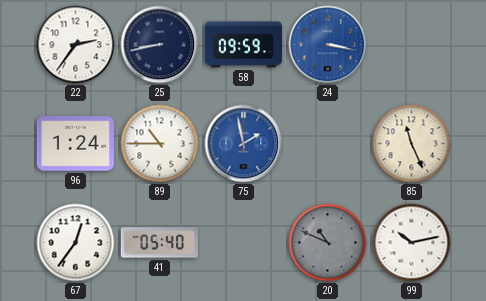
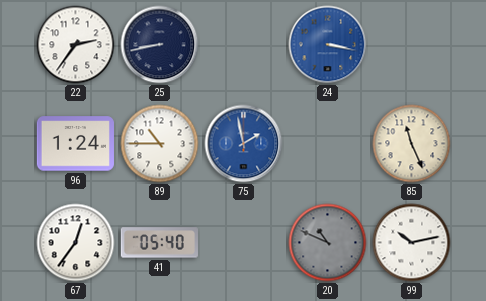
58: 09:59 -> none (243, 45)
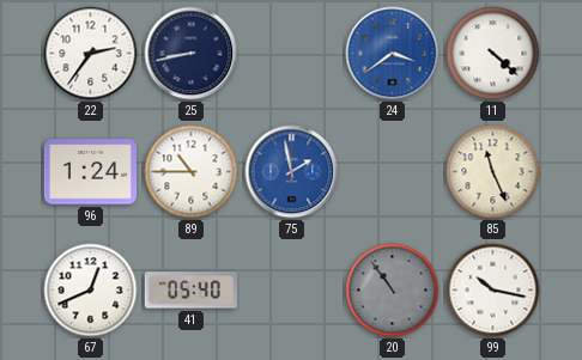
24: 3:17 -> 3:39 (393, 54)
11: none -> 4:22 (493, 54)
67: 12:36 -> 12:41 (91, 291)
20: 10:49 -> 10:54 (393, 291)
99: 10:13 -> 10:17 (493, 291)
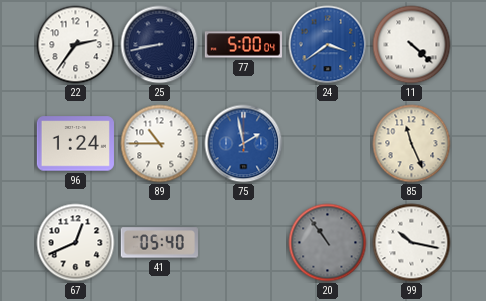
77: none -> 5:00 (243, 45)
